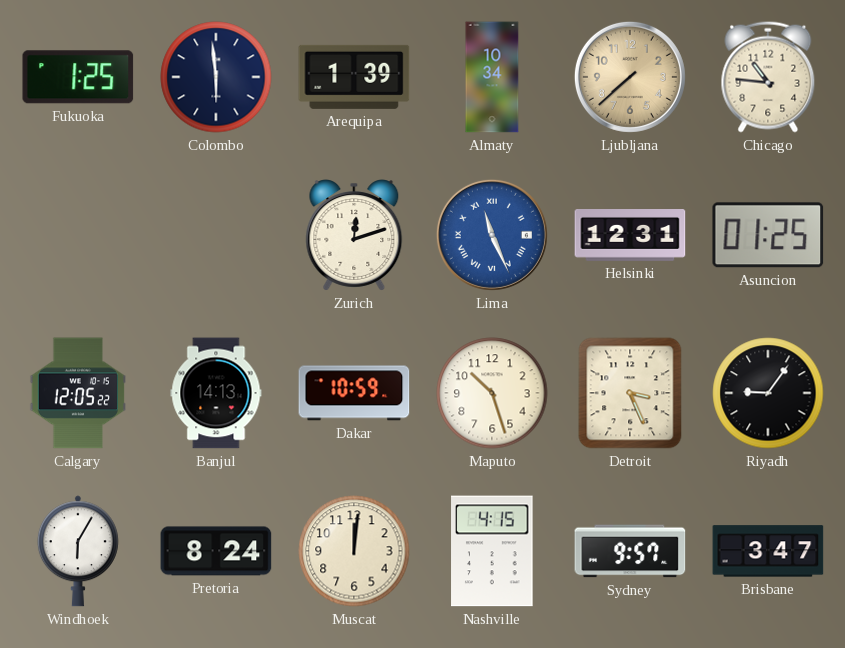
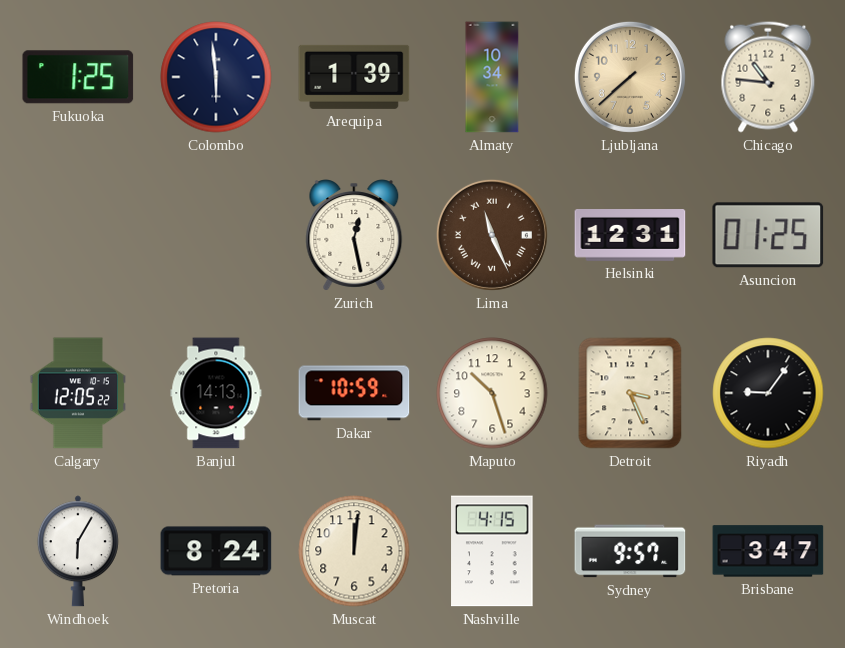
Zurich: 12:12 -> 12:28 (354, 235)
Lima dial: blue -> brown (492, 235)
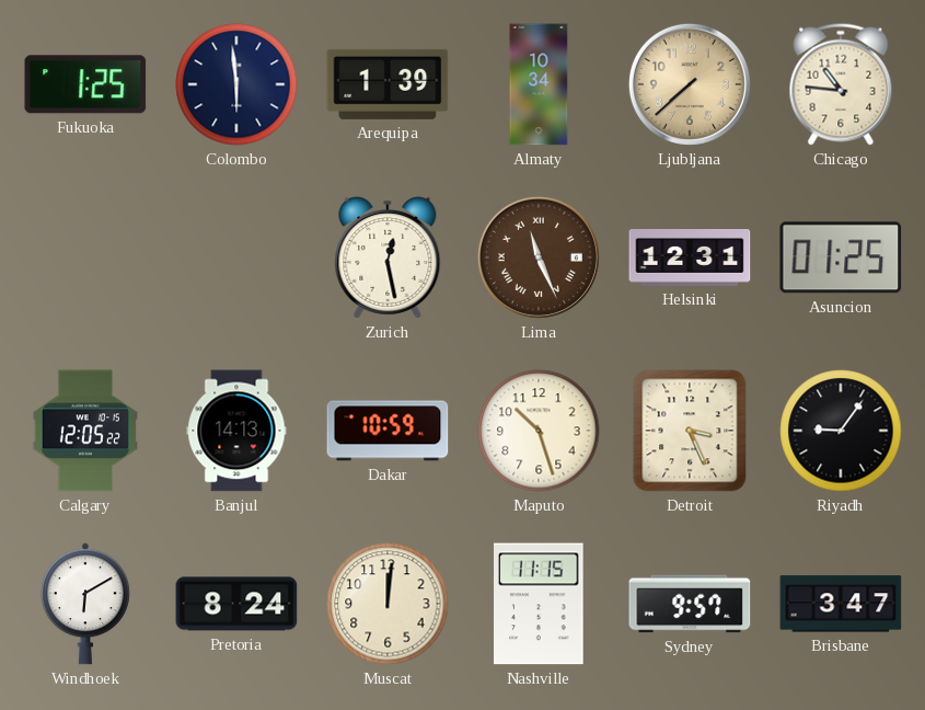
Windhoek: 6:05 -> 6:10 (85, 604)
Nashville: 4:15 -> 11:15 (539, 604)
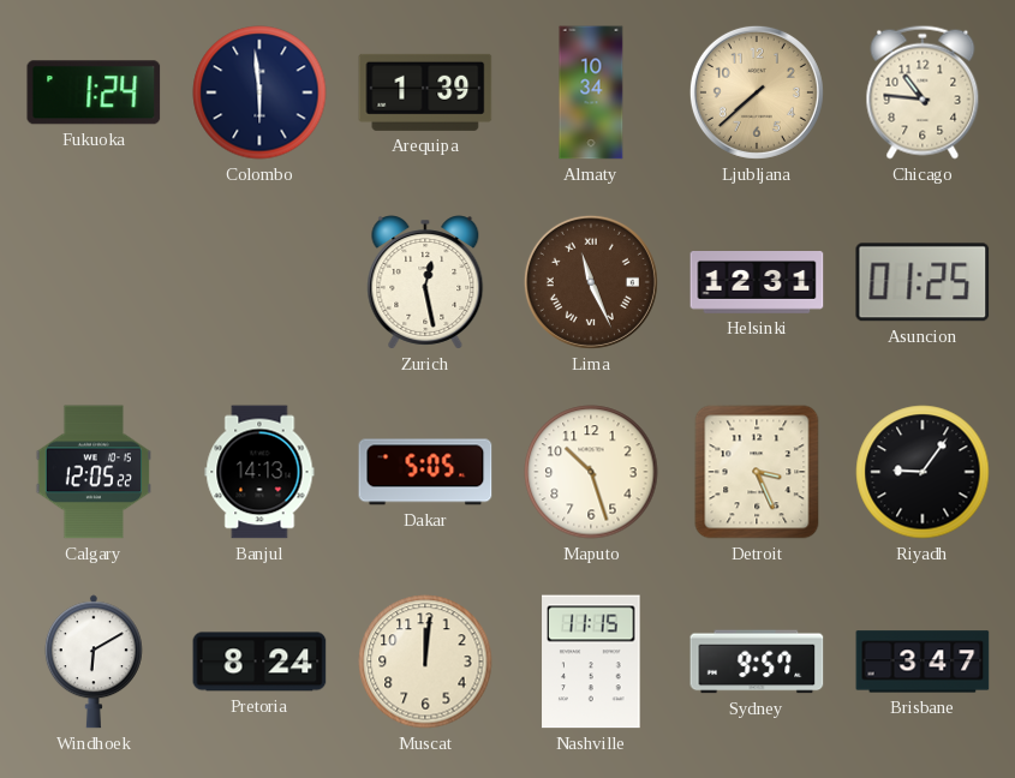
Fukuoka: 1:25 -> 1:24 (94, 92)
Dakar: 10:59 -> 5:05 (425, 472)
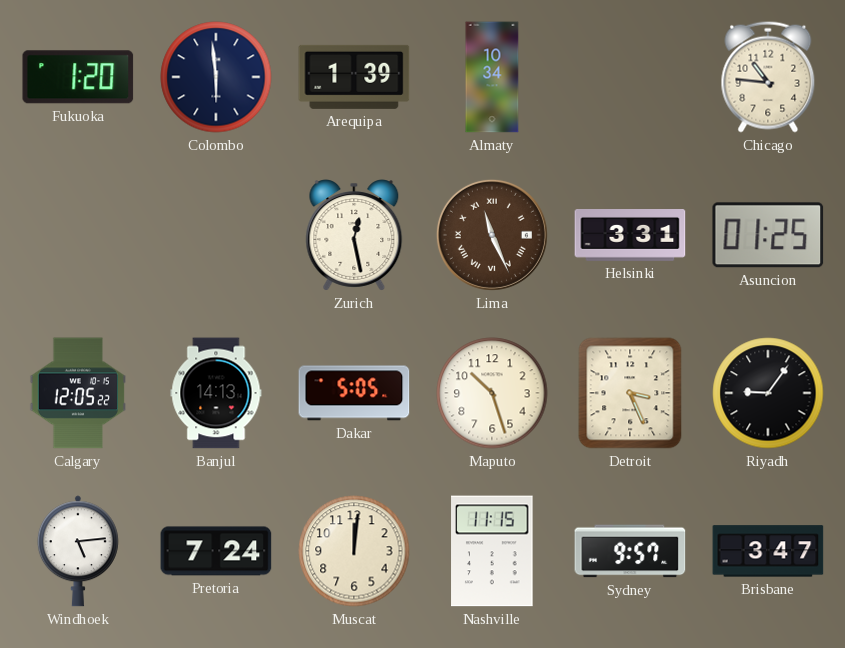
Fukuoka: 1:24 -> 1:20 (78, 77)
Ljubljana: 7:38 -> none (757, 92)
Helsinki: 12:31 -> 3:31 (630, 236)
Windhoek: 6:10 -> 5:14 (78, 551)
Pretoria: 8:24 -> 7:24 (216, 551)
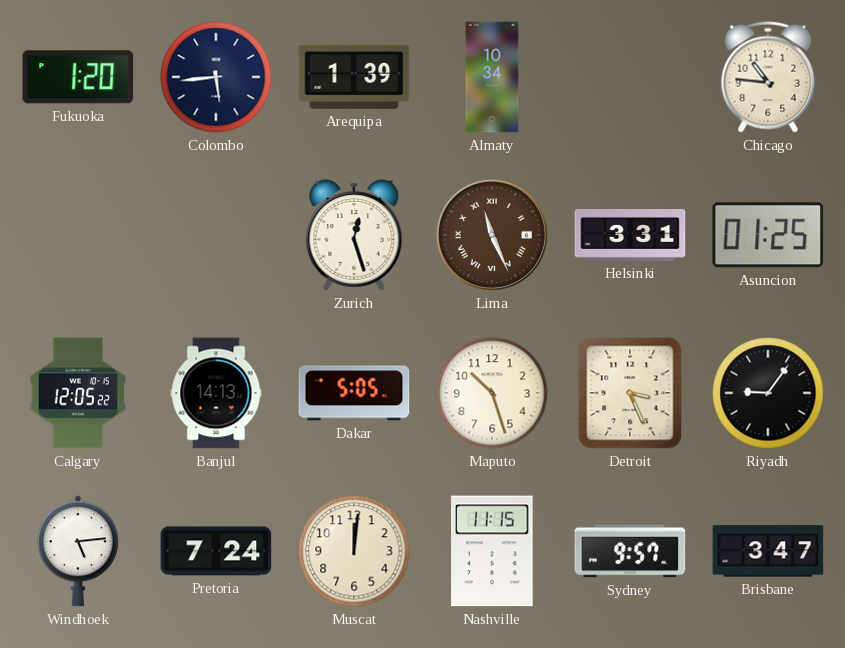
Colombo: 5:59 -> 5:44 (216, 77)
Zurich: 12:28 -> 12:27 (354, 235)
